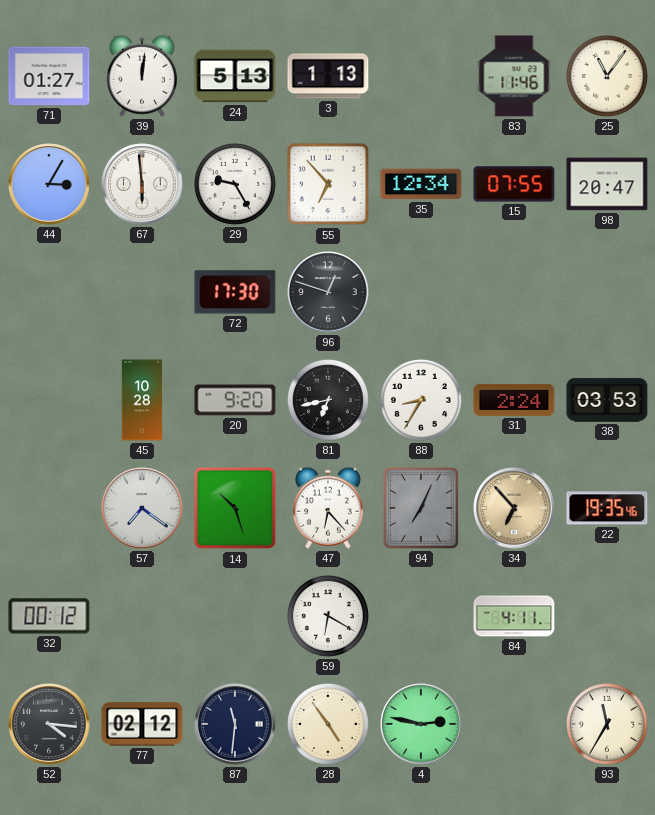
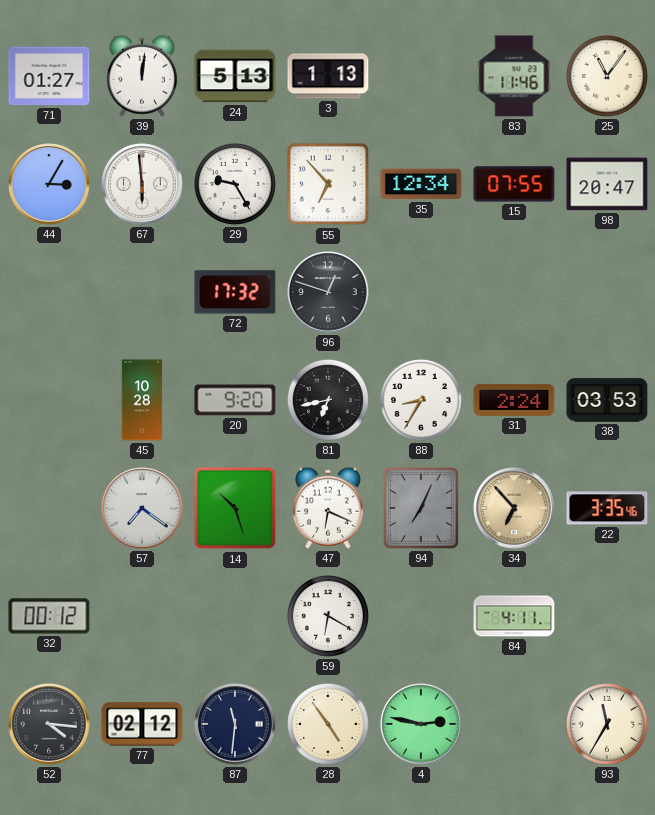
72: 17:30 -> 17:32 (235, 292)
47: 6:23 -> 6:19 (328, 508)
22: 19:35 -> 3:35 (607, 508)
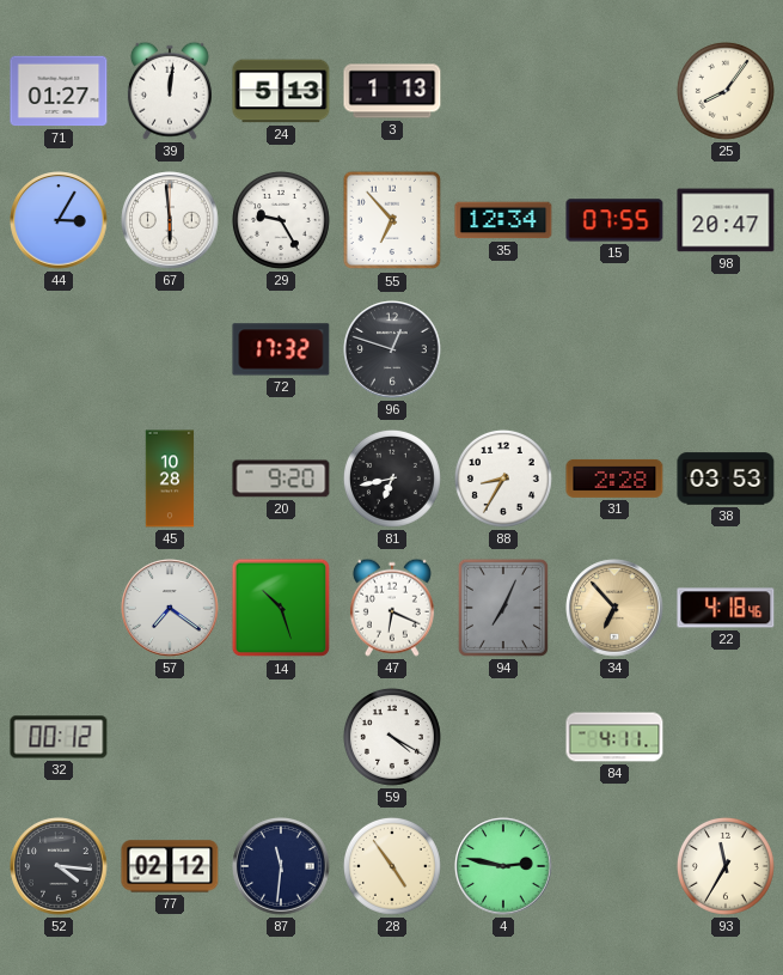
83: 11:46 -> none (514, 76)
25: 11:06 -> 8:06 (726, 91)
31: 2:24 -> 2:28 (614, 479)
22: 3:35 -> 4:18 (726, 608)
59: 6:20 -> 4:20 (392, 737)
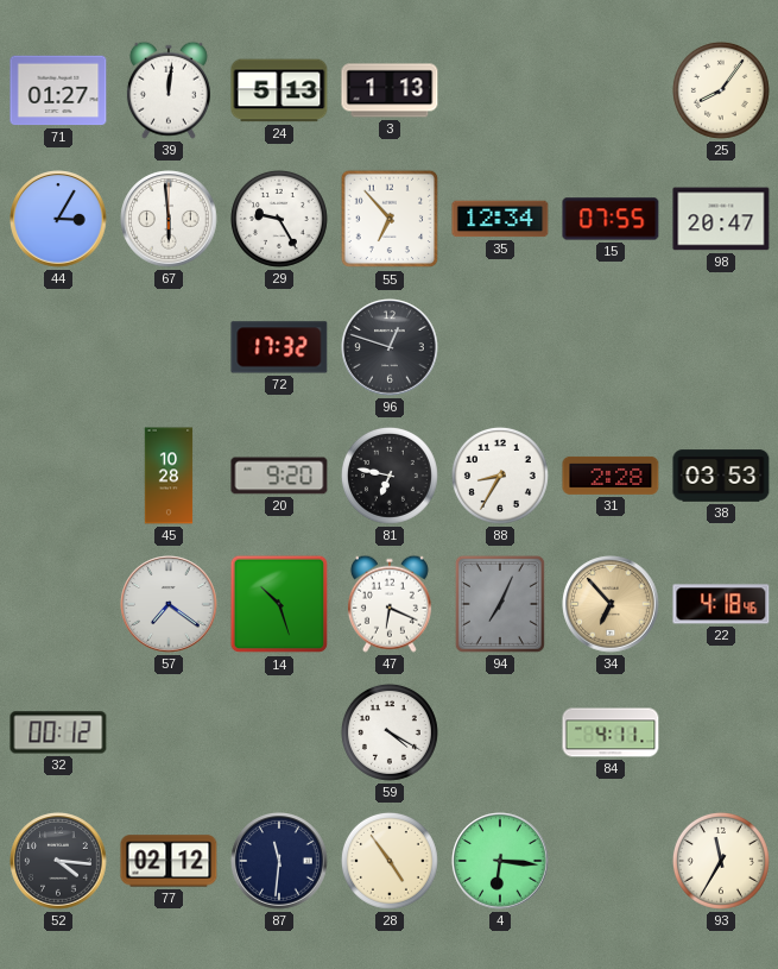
81: 6:43 -> 6:47 (390, 476)
4: 2:47 -> 6:16 (500, 861)
